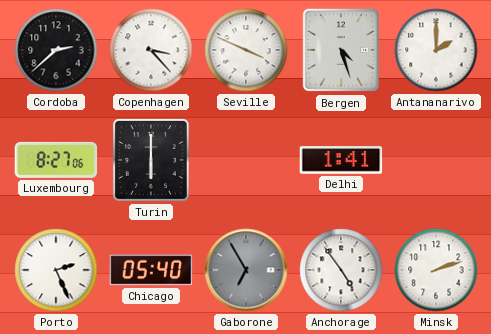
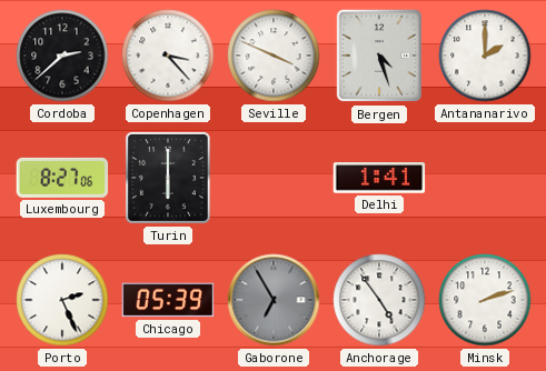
Chicago: 05:40 -> 05:39 (168, 300)
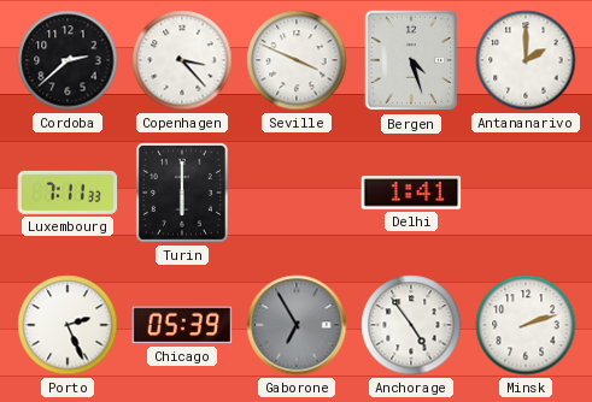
Luxembourg: 8:27 -> 7:11 (68, 193)
